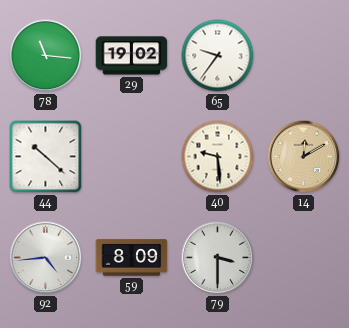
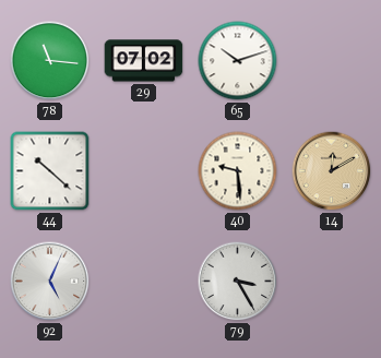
29: 19:02 -> 07:02 (144, 61)
65: 9:36 -> 10:12 (238, 61)
92: 4:44 -> 5:04 (50, 282)
59: 8:09 -> none (132, 258)
79: 3:30 -> 3:25 (238, 282)
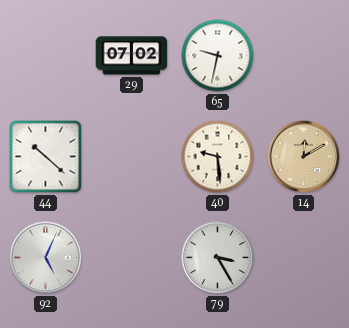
78: 11:16 -> none (50, 61)
65: 10:12 -> 9:32 (218, 56)
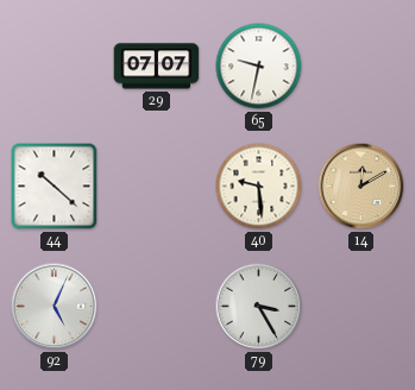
29: 07:02 -> 07:07 (157, 67)
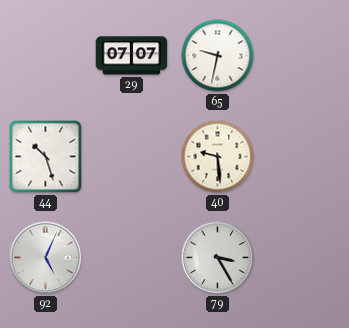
44: 10:22 -> 10:27 (46, 157)
14: 12:10 -> none (361, 187)
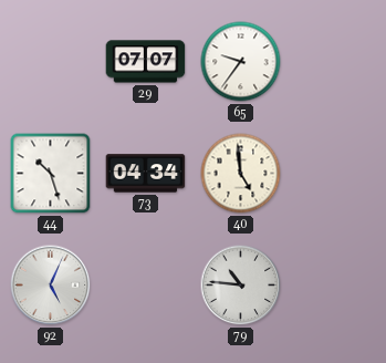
65: 9:32 -> 9:36 (241, 62)
73: none -> 04:34 (146, 174)
40: 9:29 -> 4:59 (241, 174)
79: 3:25 -> 10:46 (241, 286)
